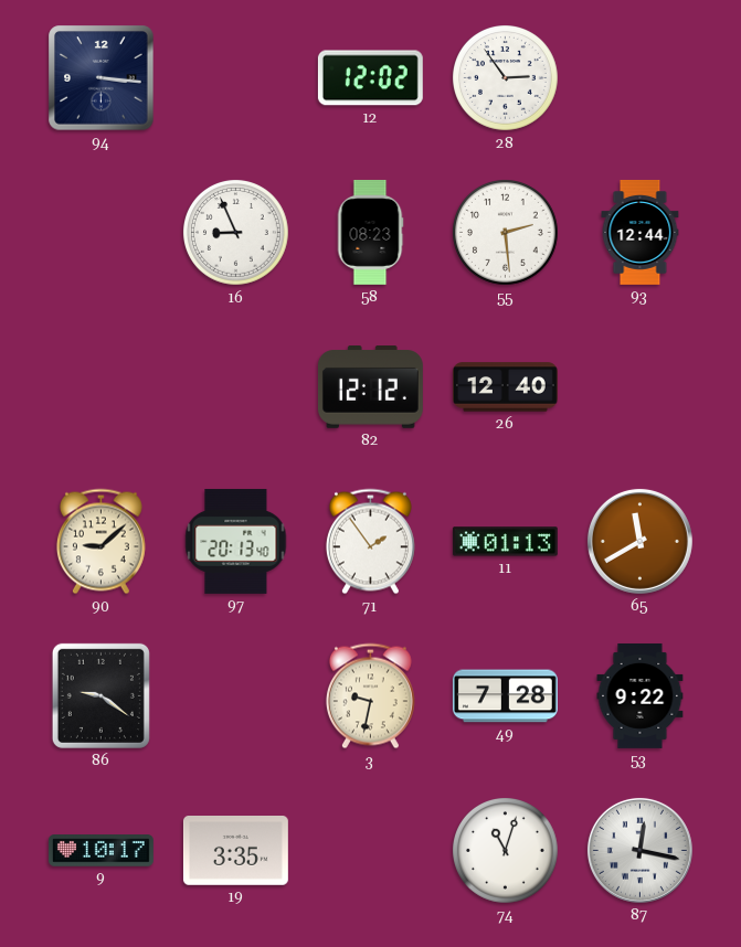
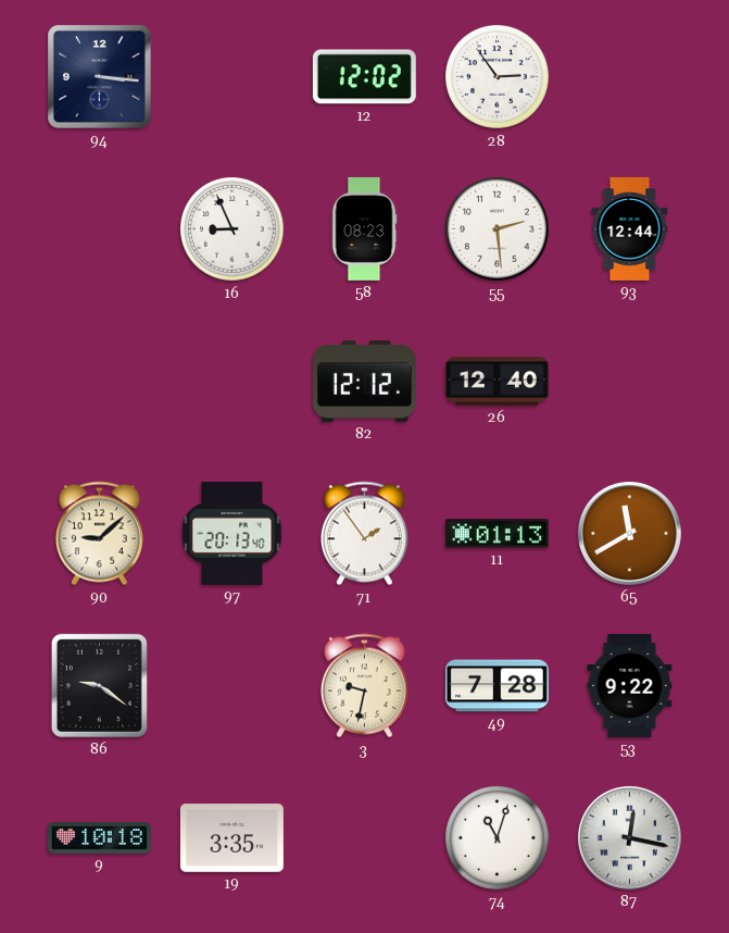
9: 10:17 -> 10:18 (99, 838)
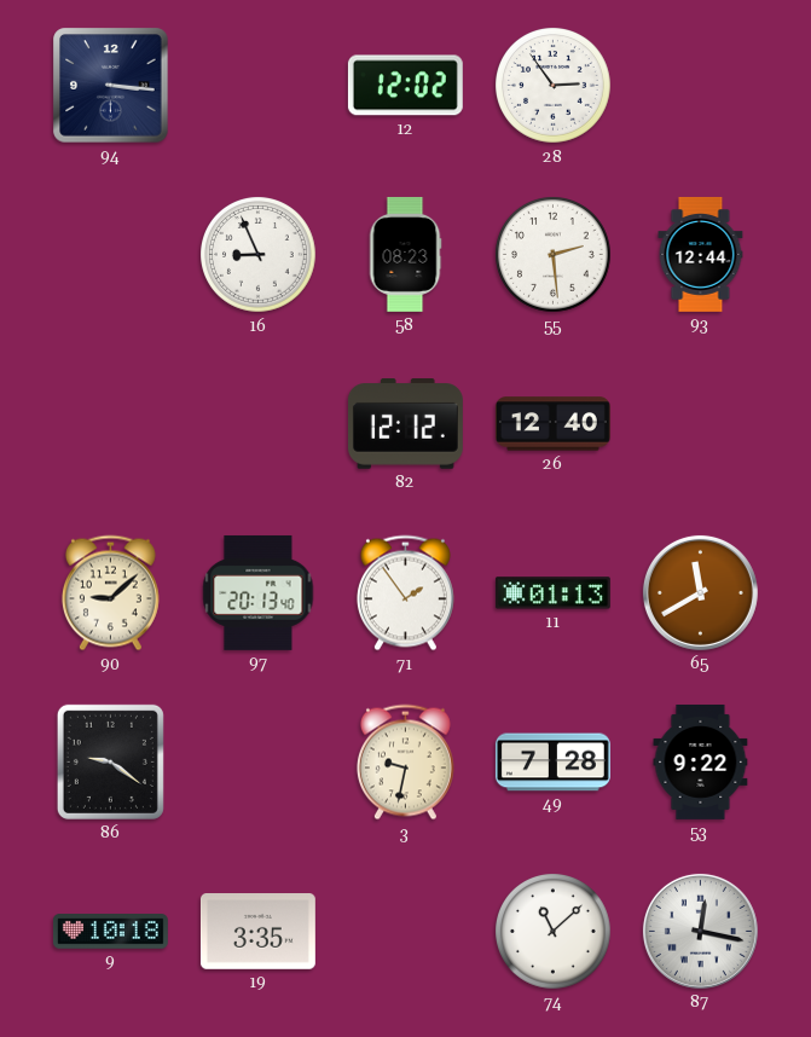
74: 11:03 -> 11:08 (554, 932)
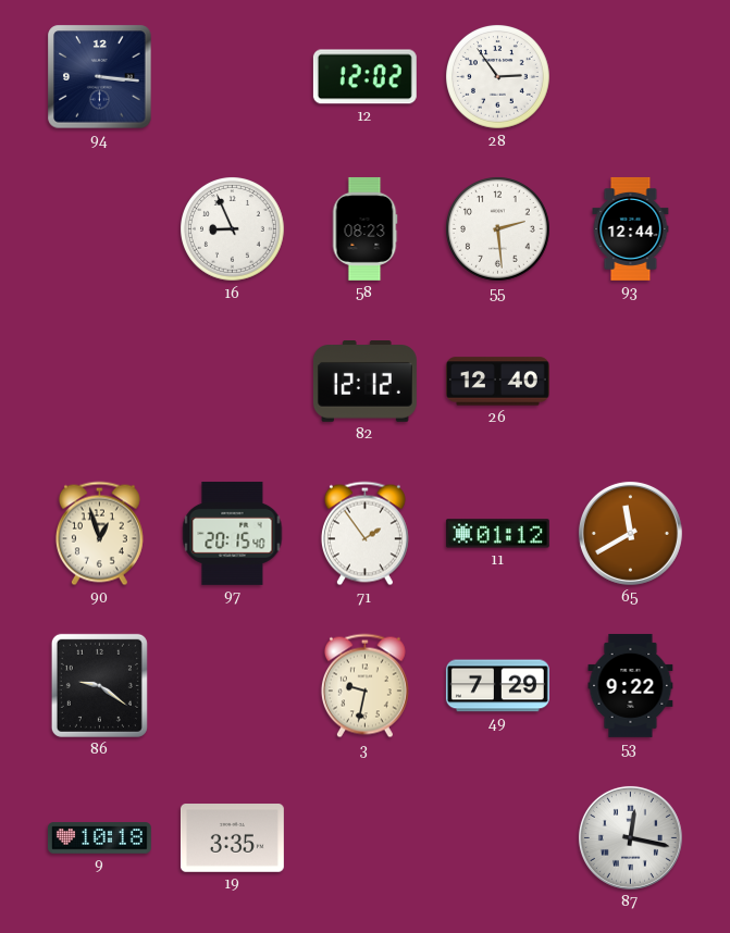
90: 9:08 -> 12:57 (99, 534)
97: 20:13 -> 20:15 (233, 533)
11: 01:13 -> 01:12 (497, 534)
49: 7:28 -> 7:29 (497, 686)
74: 11:08 -> none (554, 932)
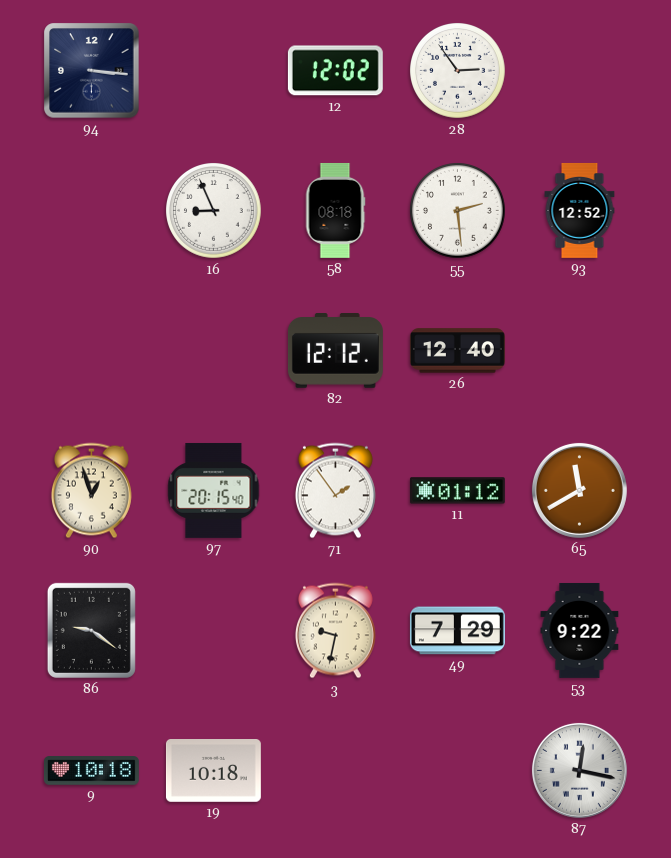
58: 08:23 -> 08:18 (335, 210)
93: 12:44 -> 12:52 (580, 210)
19: 3:35 -> 10:18 (213, 771)
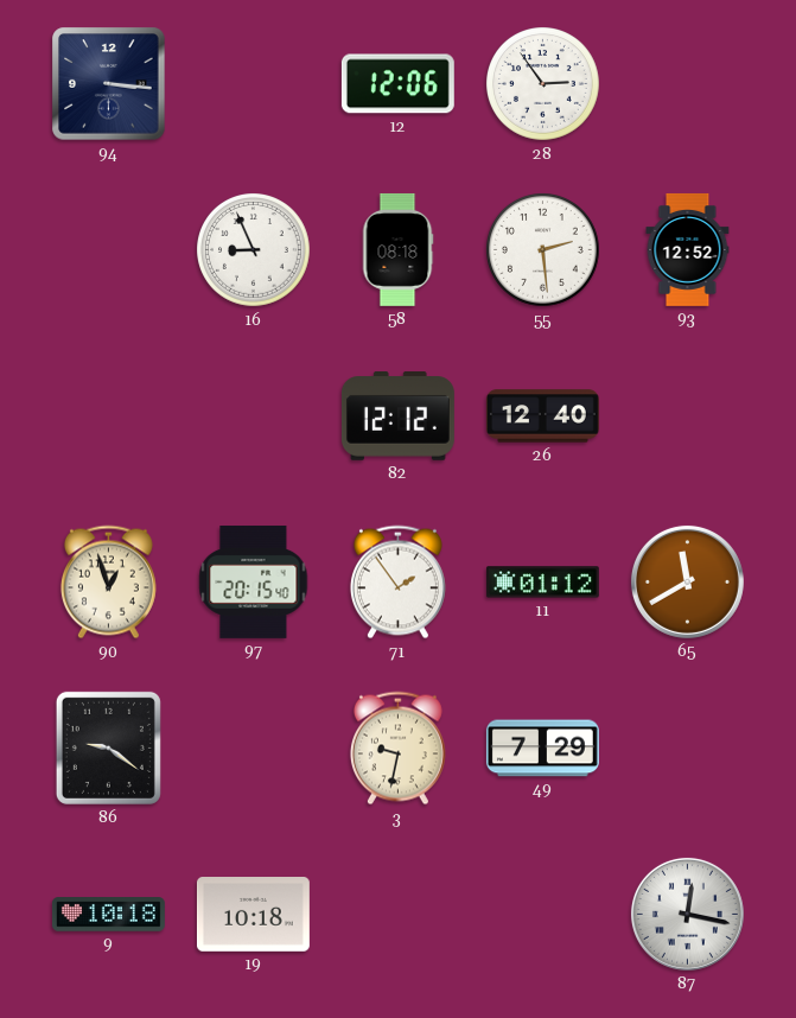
12: 12:02 -> 12:06 (397, 84)
53: 9:22 -> none (580, 630)
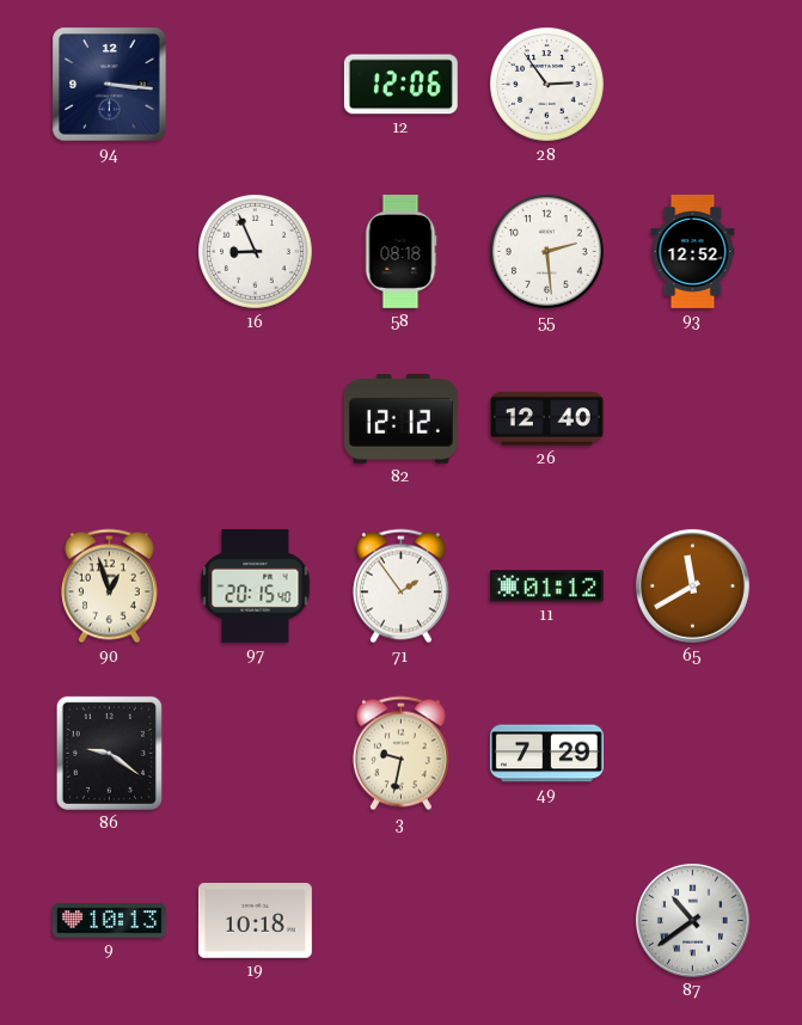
9: 10:18 -> 10:13 (109, 921)
87: 12:17 -> 10:39 (692, 920)
